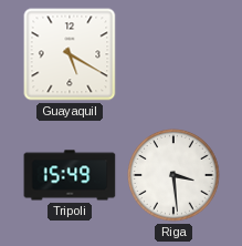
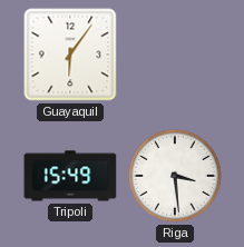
Guayaquil: 5:20 -> 6:06 (70, 55)
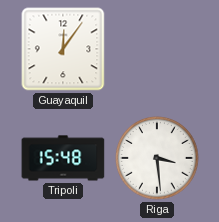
Guayaquil: 6:06 -> 12:06 (63, 49)
Tripoli: 15:49 -> 15:48 (63, 158)
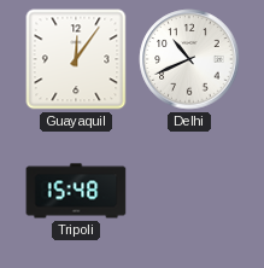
Delhi: none -> 10:41 (189, 59)
Riga: 3:29 -> none (157, 158)
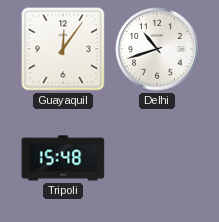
Delhi: 10:41 -> 10:42 (157, 49)
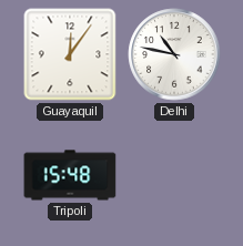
Delhi: 10:42 -> 10:47 (174, 54)
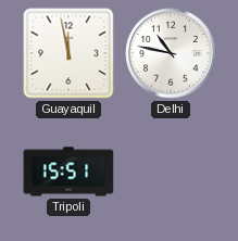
Guayaquil: 12:06 -> 11:58 (68, 53)
Tripoli: 15:48 -> 15:51 (68, 172)
